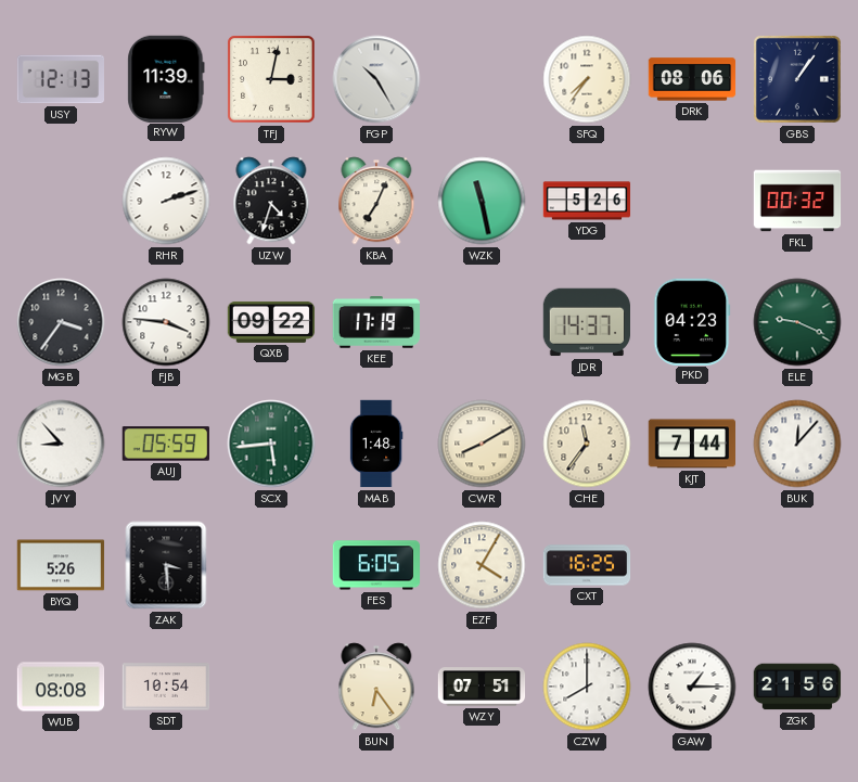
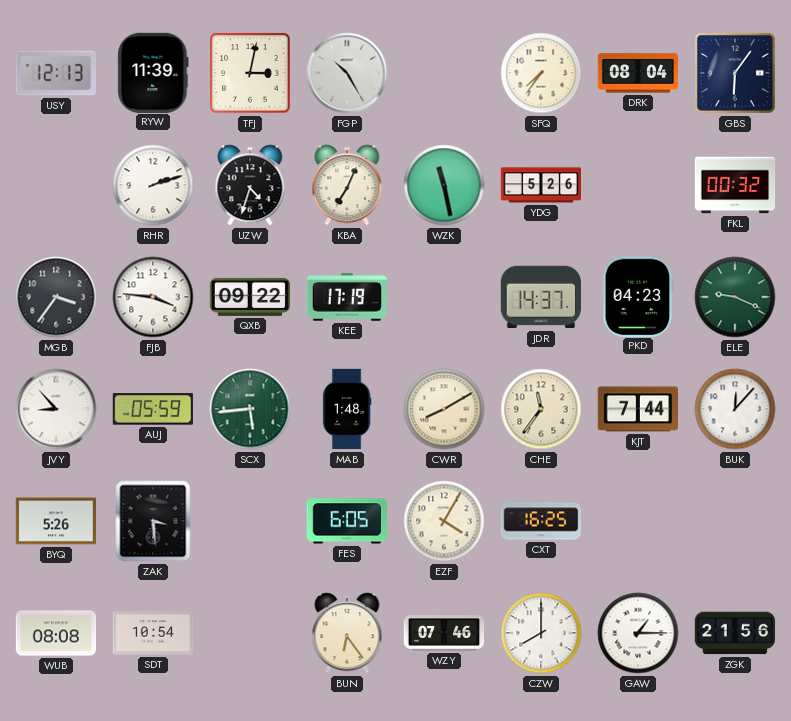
DRK: 08:06 -> 08:04 (638, 73)
GBS: 1:06 -> 6:06 (735, 73)
WZY: 07:51 -> 07:46 (444, 634)
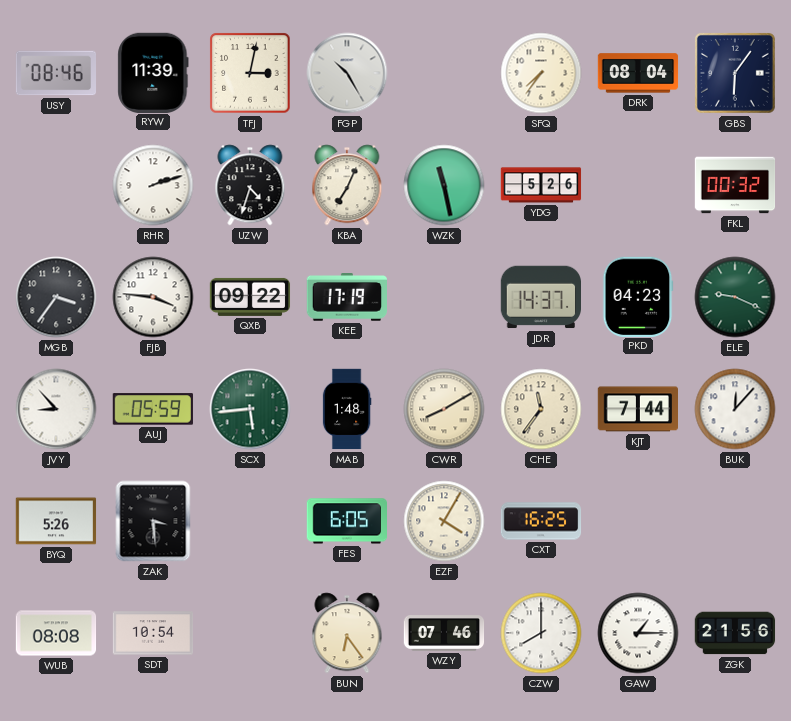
USY: 12:13 -> 08:46 (56, 73)
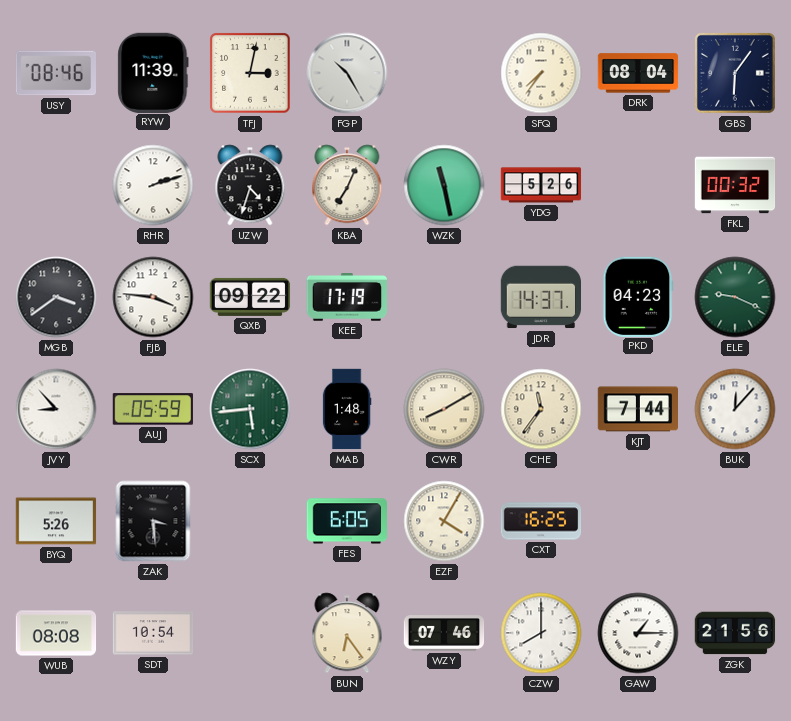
MGB: 3:36 -> 3:39 (56, 297)
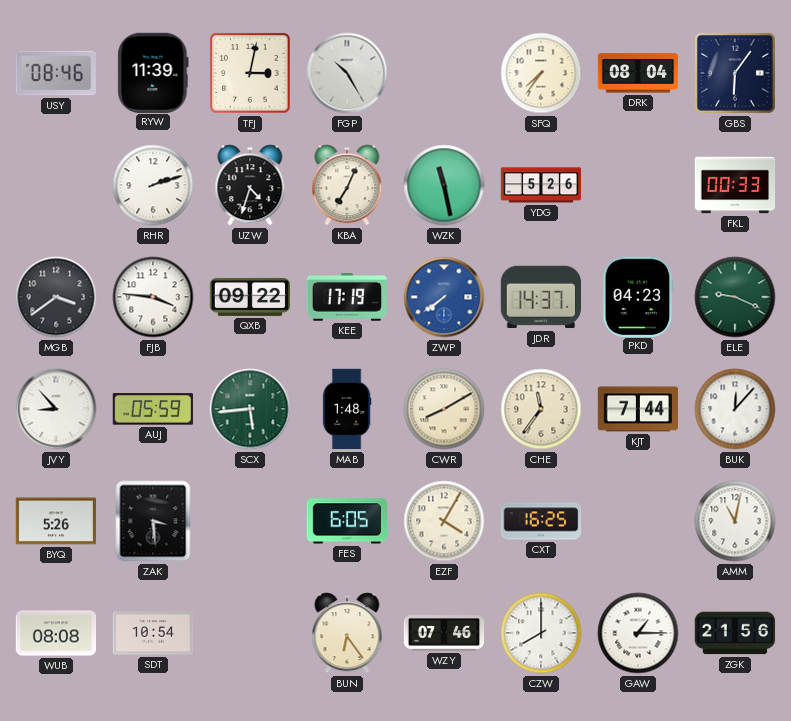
FKL: 00:32 -> 00:33 (735, 185)
ZWP: none -> 7:39 (444, 297)
AMM: none -> 11:02 (735, 521)
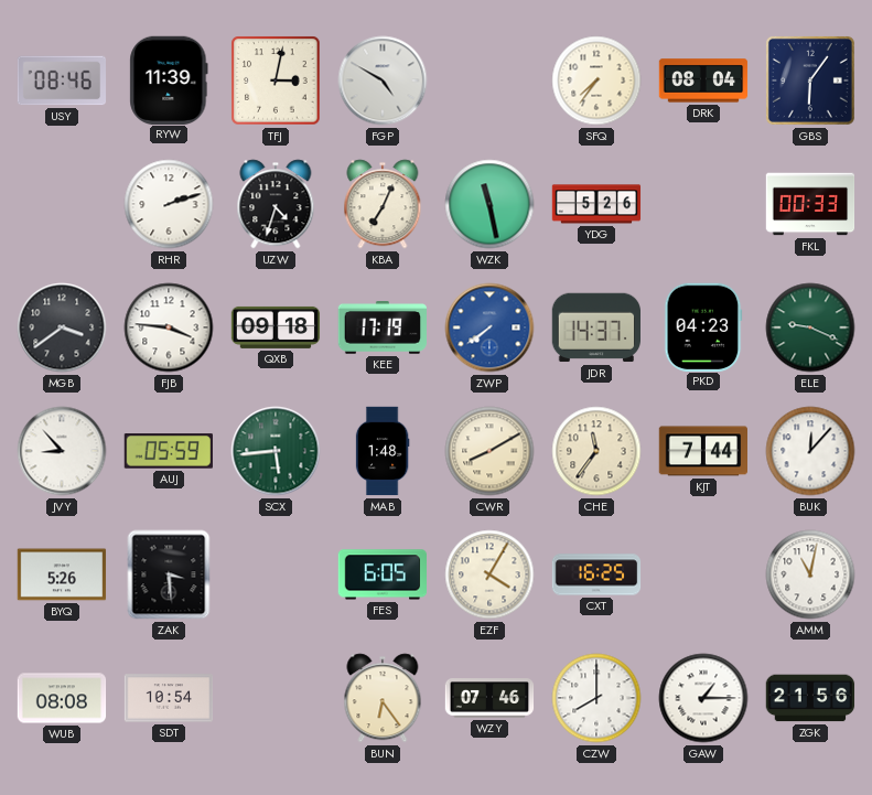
FGP: 10:25 -> 4:50 (383, 80)
QXB: 09:22 -> 09:18 (276, 327)
